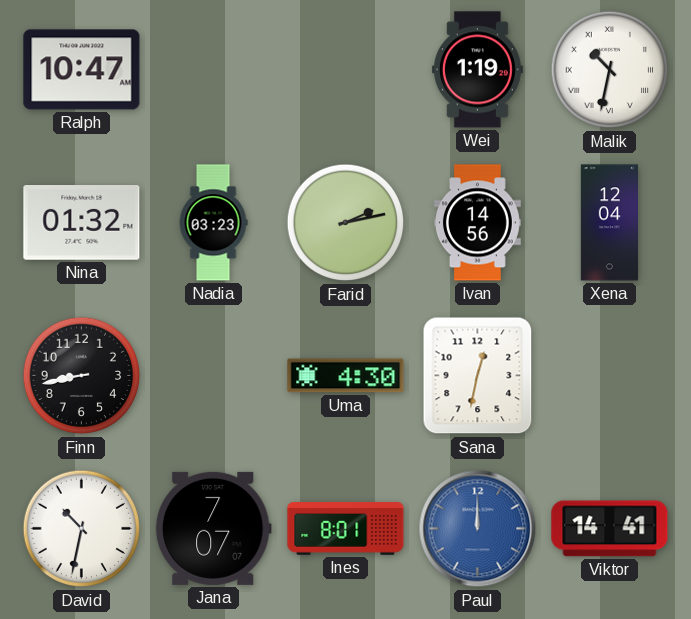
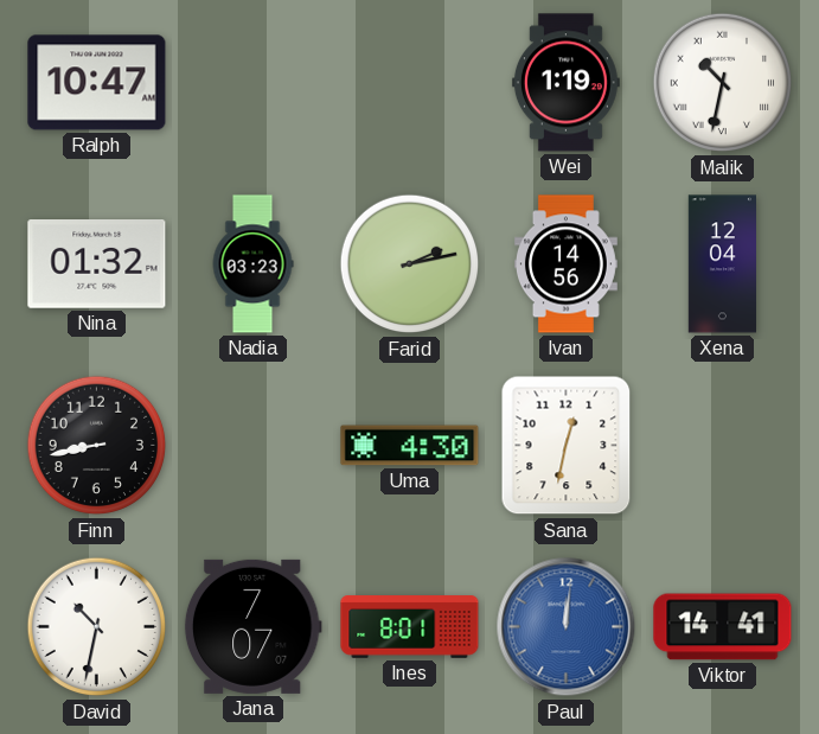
Paul: 12:00 -> 12:01 (567, 627)
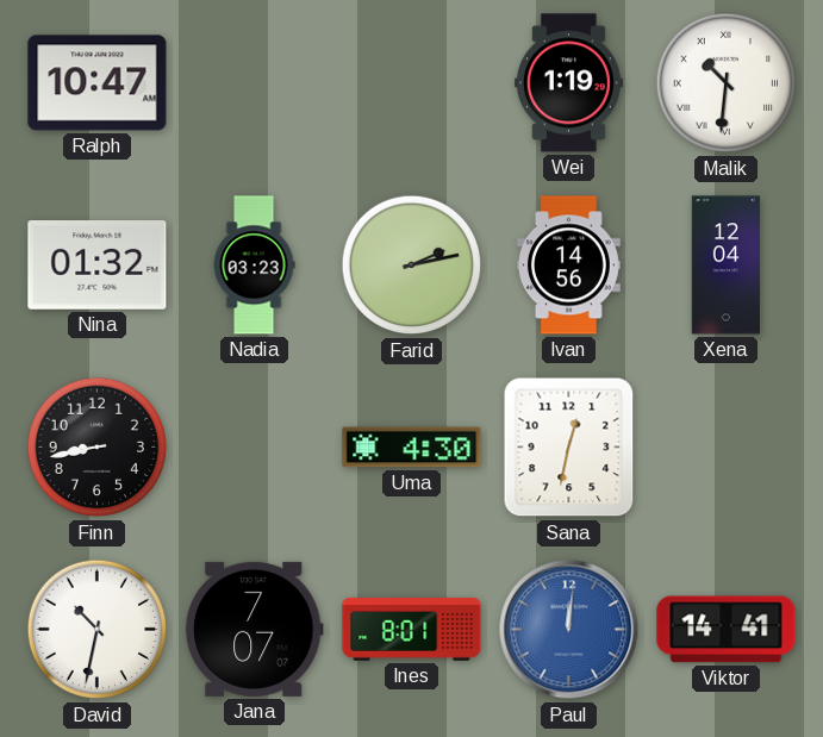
Malik: 10:32 -> 10:31 (727, 83)
